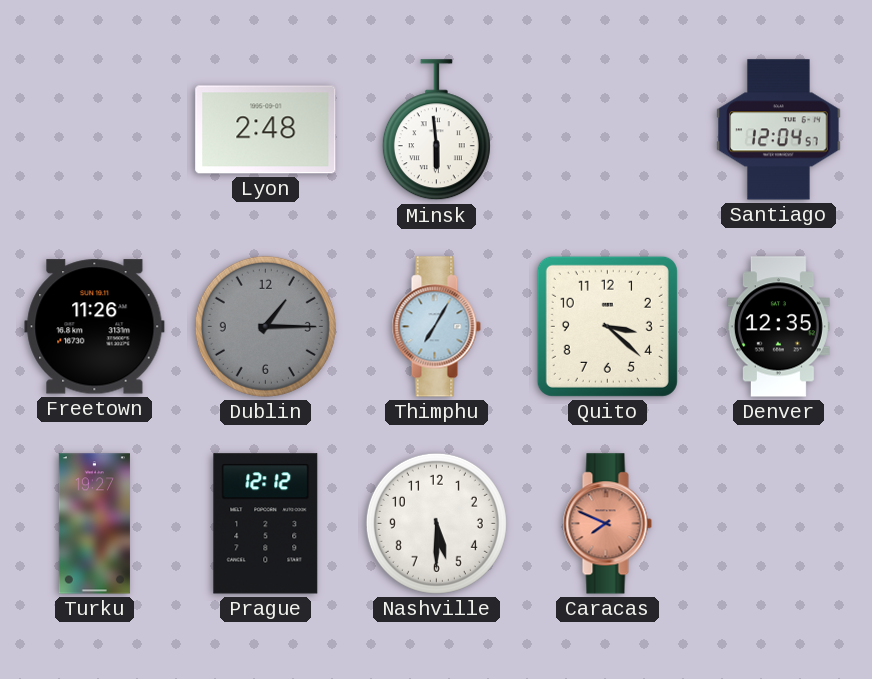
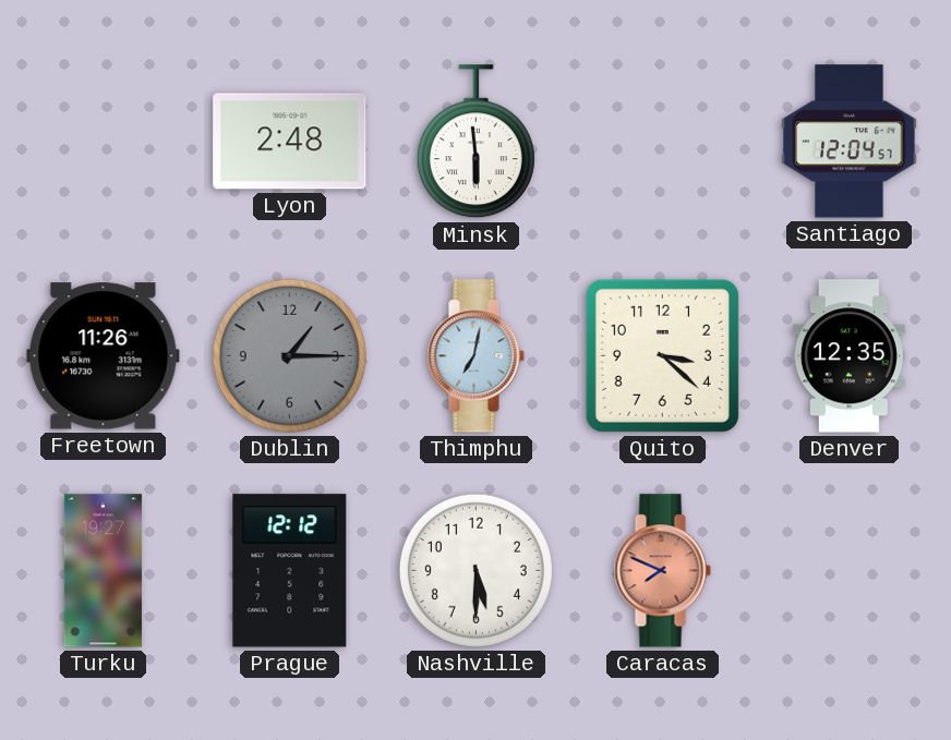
Thimphu: 7:05 -> 7:02 (475, 356)
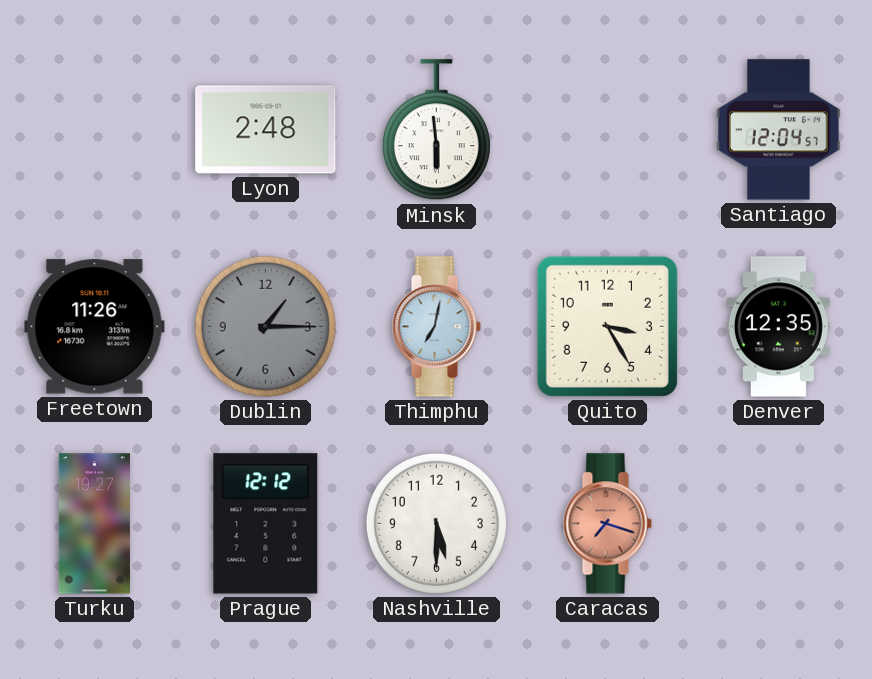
Quito: 3:22 -> 3:25 (607, 326)
Caracas: 7:49 -> 7:18 (607, 524)
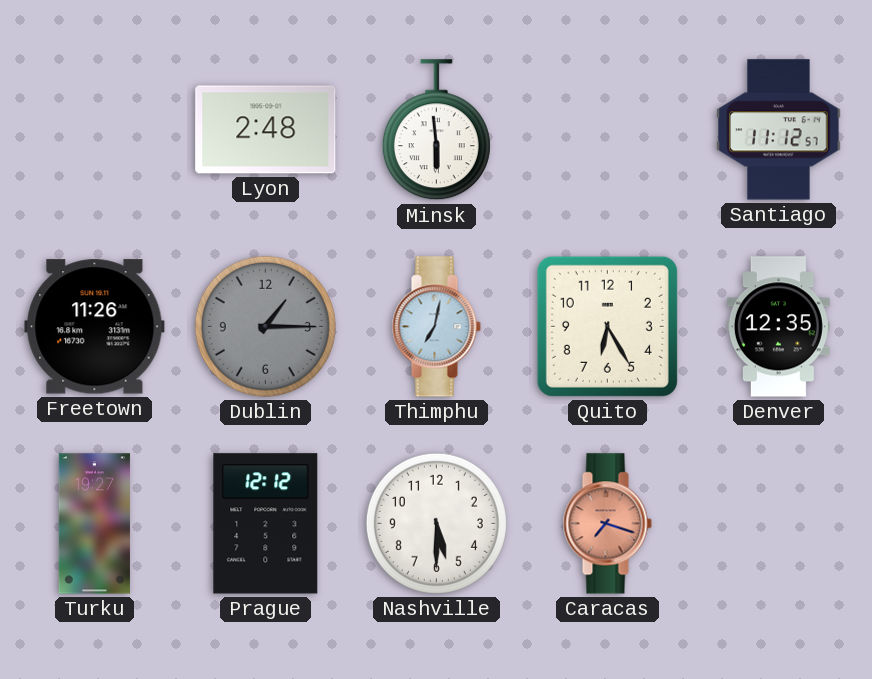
Santiago: 12:04 -> 11:12 (779, 130)
Quito: 3:25 -> 6:25 (607, 326)
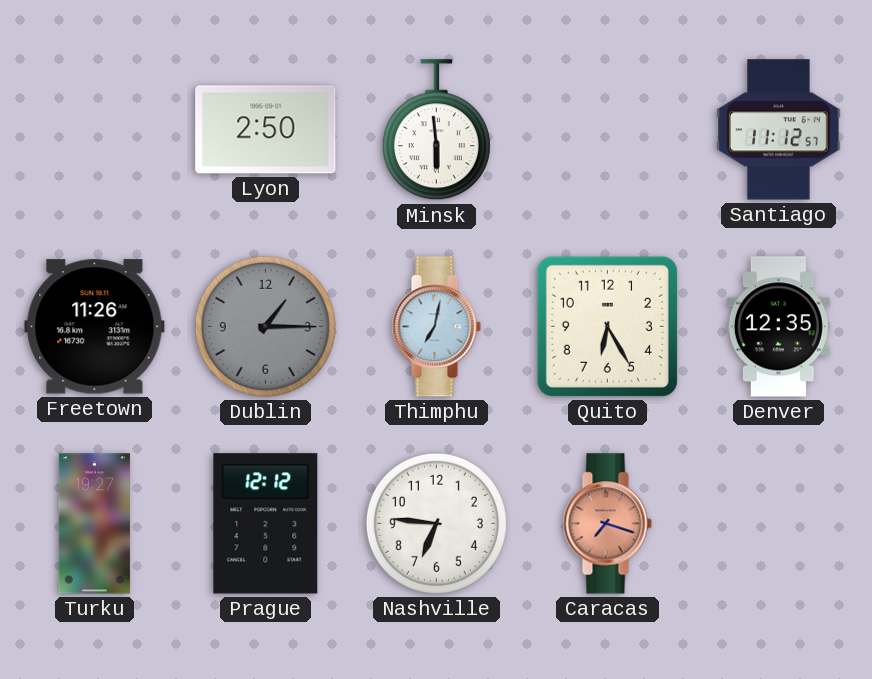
Lyon: 2:48 -> 2:50 (266, 130)
Nashville: 5:30 -> 6:46 (436, 523)
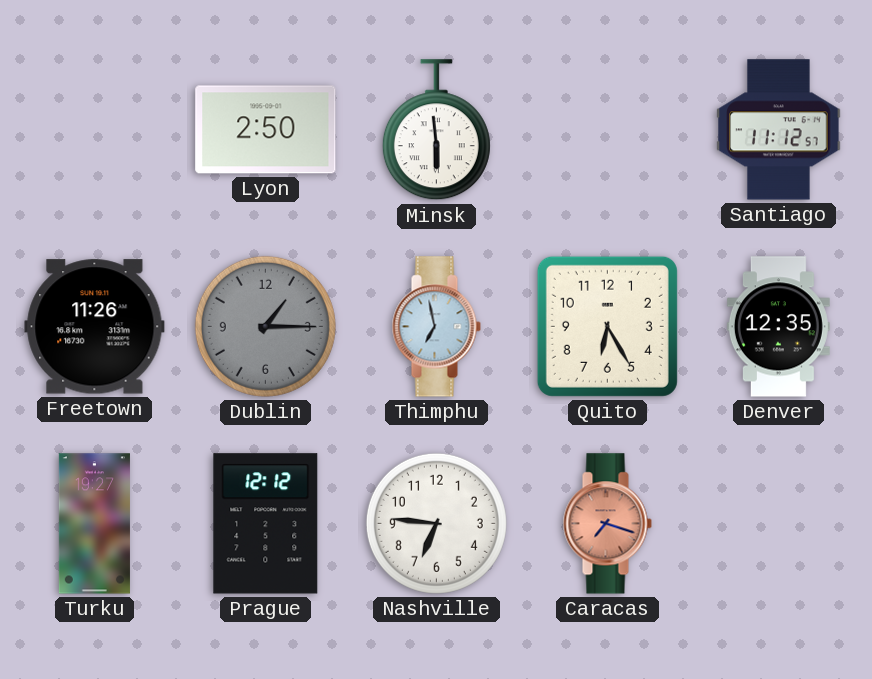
Thimphu: 7:02 -> 6:58 (436, 327)
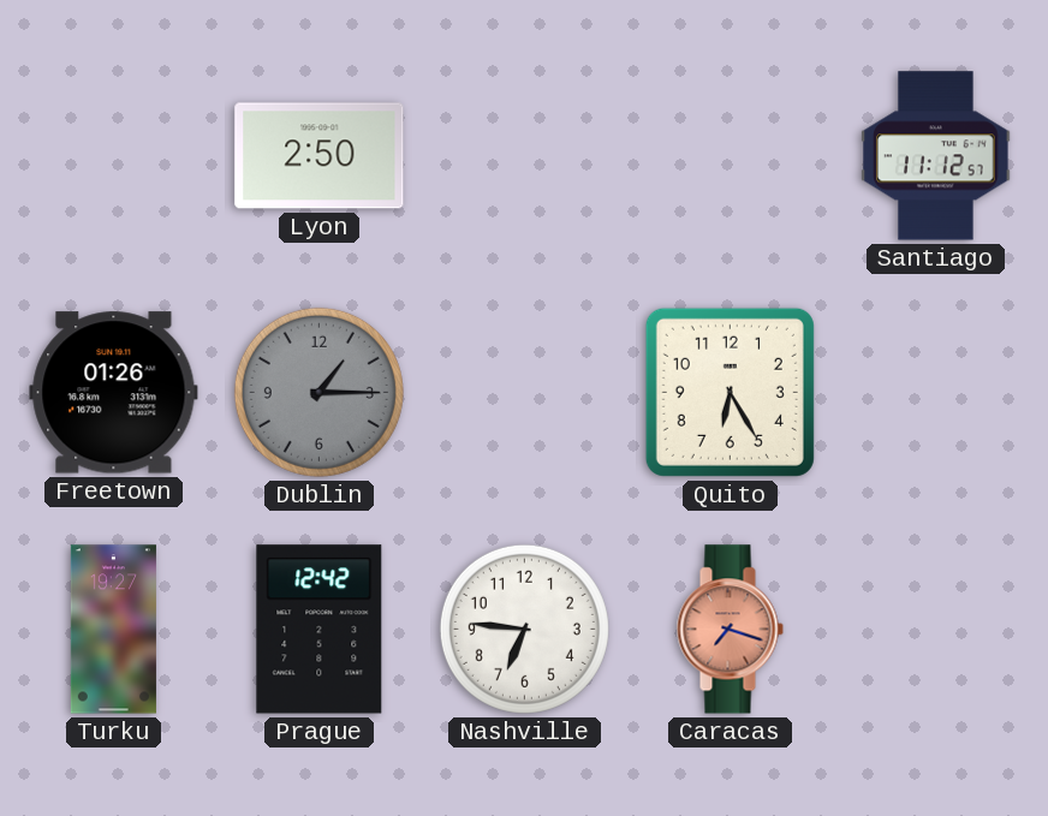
Minsk: 5:59 -> none (436, 130)
Freetown: 11:26 -> 01:26 (114, 393)
Thimphu: 6:58 -> none (436, 327)
Denver: 12:35 -> none (778, 327)
Prague: 12:12 -> 12:42 (320, 630)
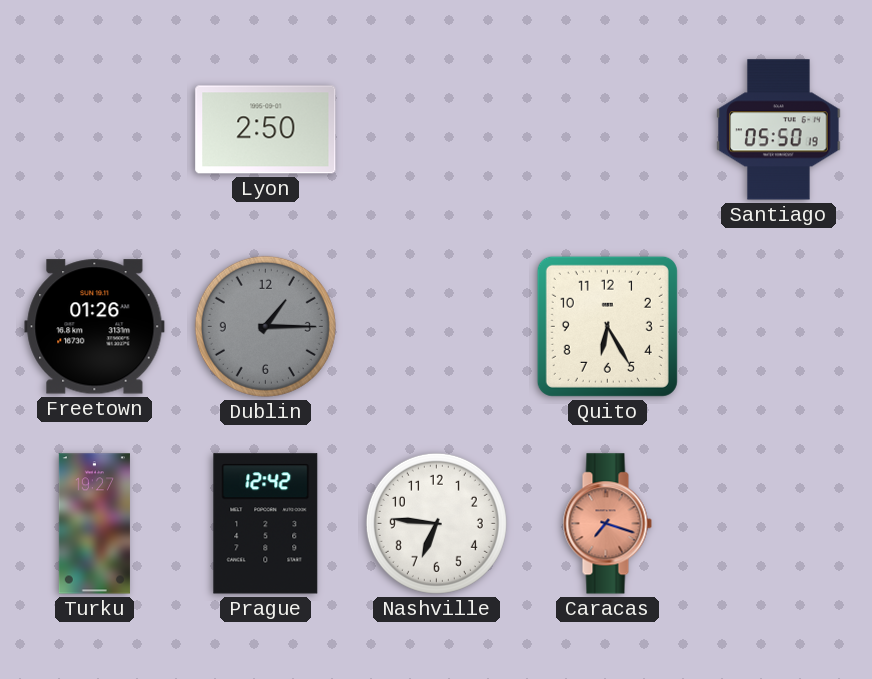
Santiago: 11:12 -> 05:50 (779, 130)
